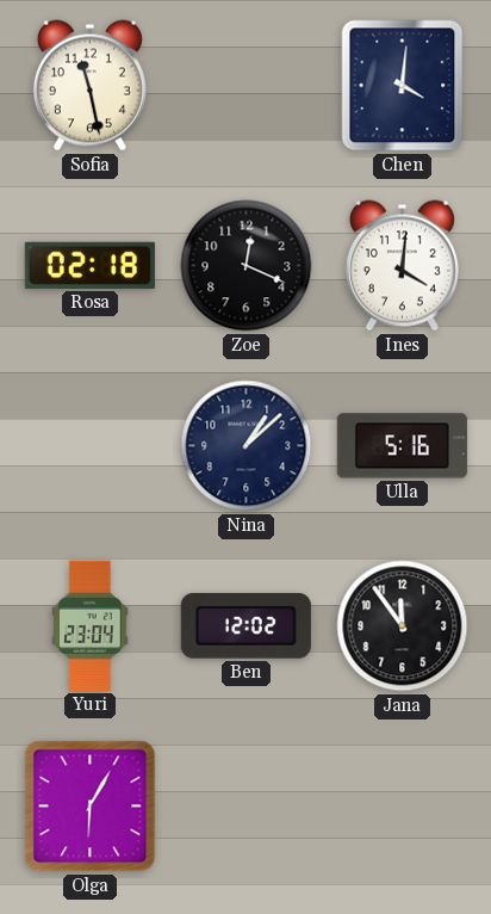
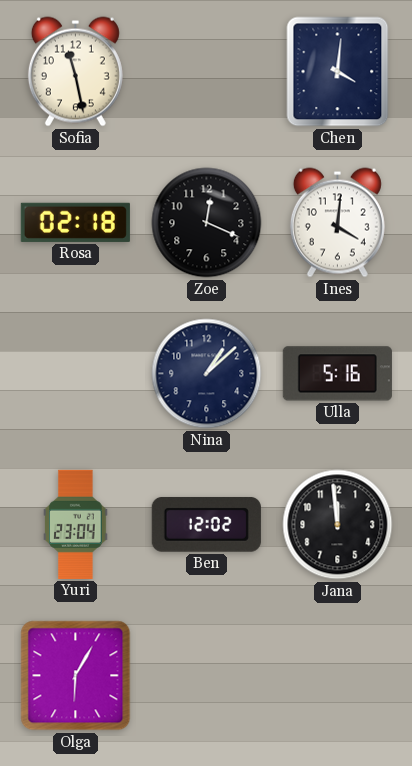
Jana: 11:54 -> 11:59 (338, 525)
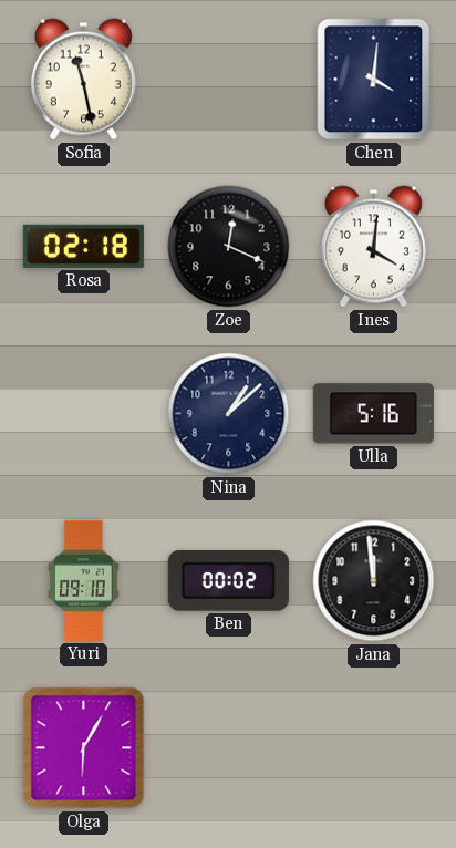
Yuri: 23:04 -> 09:10 (84, 580)
Ben: 12:02 -> 00:02 (228, 580)
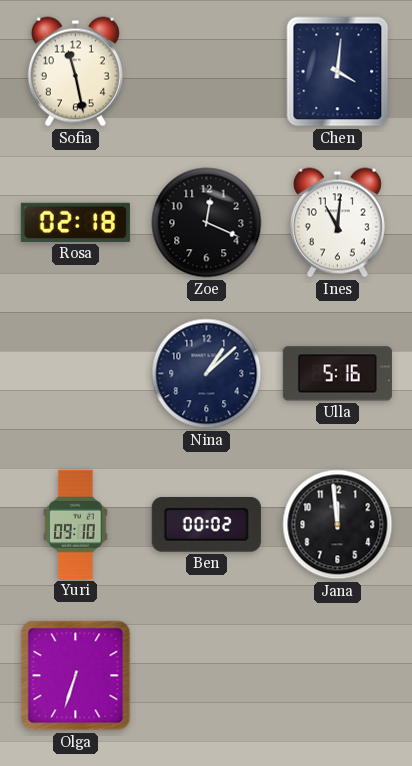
Ines: 4:01 -> 11:01 (337, 223)
Olga: 6:05 -> 6:33 (76, 676)
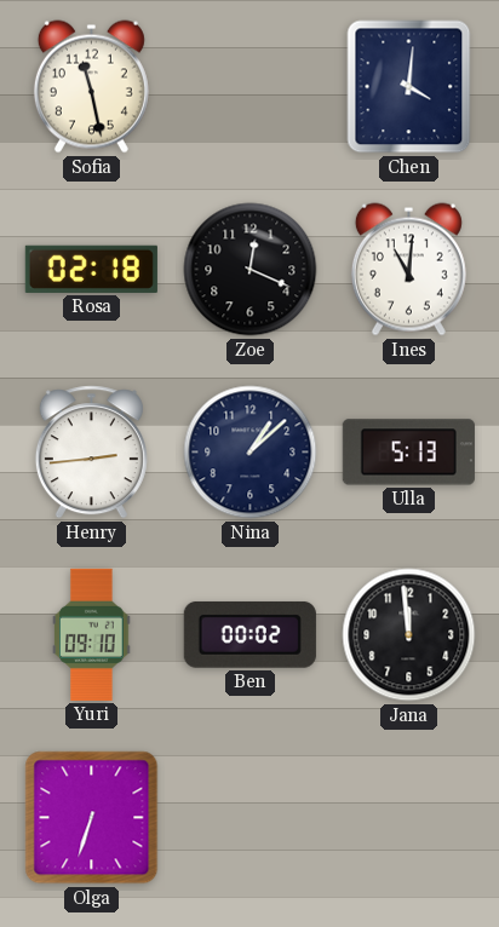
Henry: none -> 2:44 (91, 453)
Ulla: 5:16 -> 5:13 (408, 453)
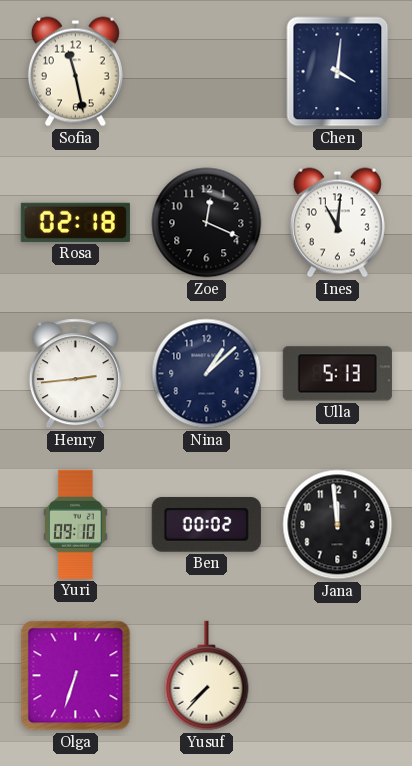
Yusuf: none -> 7:37 (207, 676)
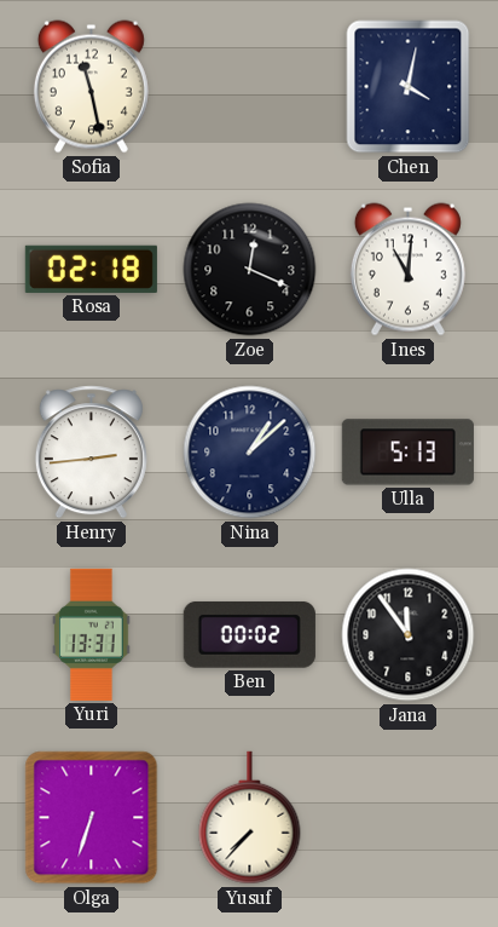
Chen: 4:01 -> 4:02 (409, 87)
Yuri: 09:10 -> 13:31 (92, 634)
Jana: 11:59 -> 11:54 (409, 635)
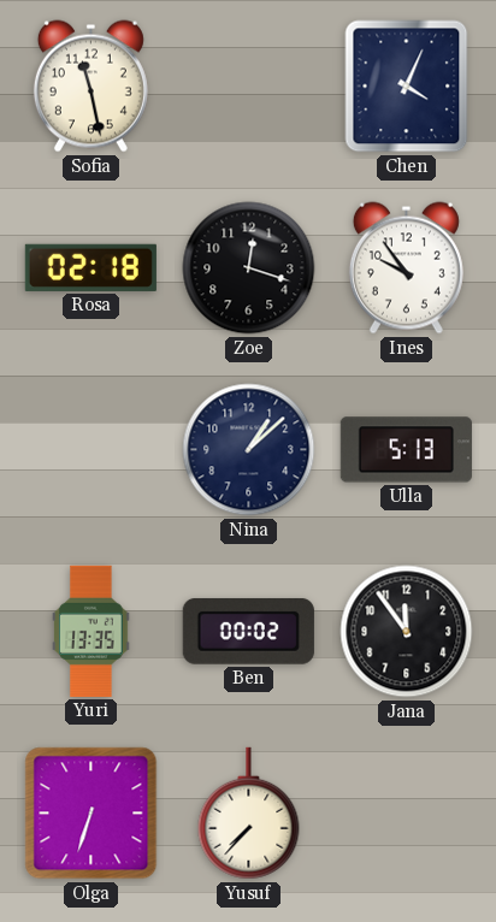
Chen: 4:02 -> 4:04 (407, 87)
Zoe: 12:19 -> 12:18 (249, 268)
Ines: 11:01 -> 9:54 (406, 268)
Henry: 2:44 -> none (91, 453)
Yuri: 13:31 -> 13:35 (91, 631)
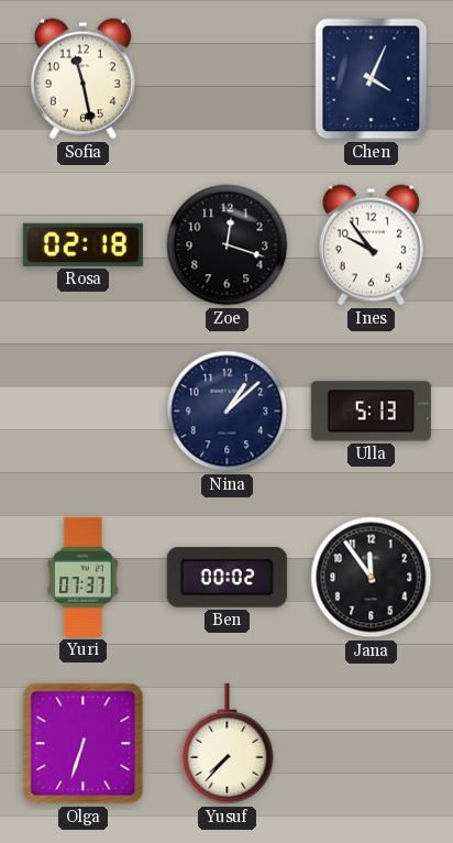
Yuri: 13:35 -> 07:37 (84, 577)
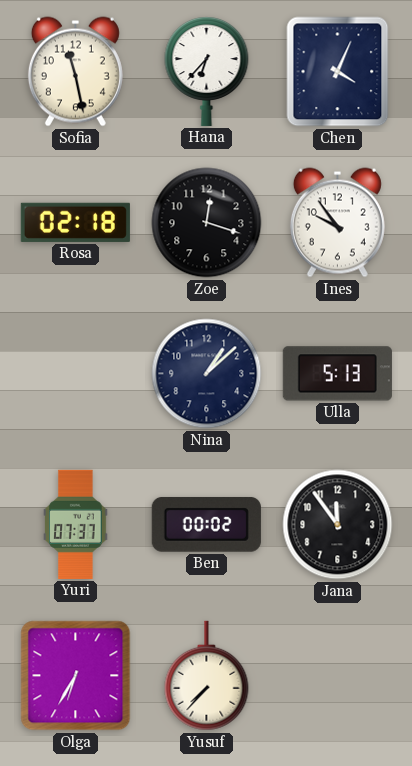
Hana: none -> 6:37 (207, 71)
Olga: 6:33 -> 6:35 (76, 676)
